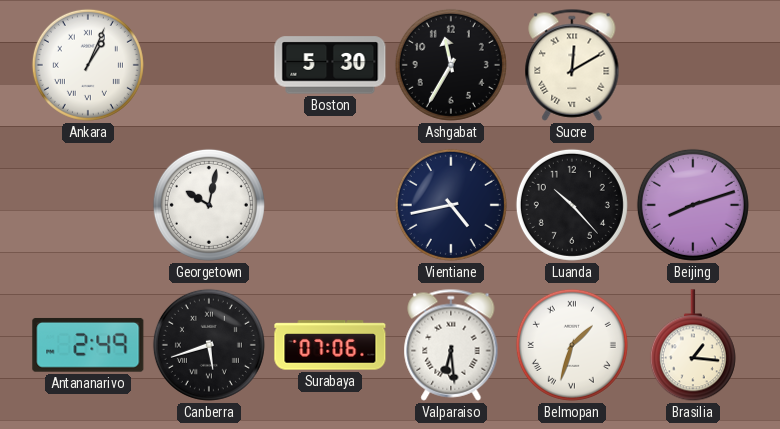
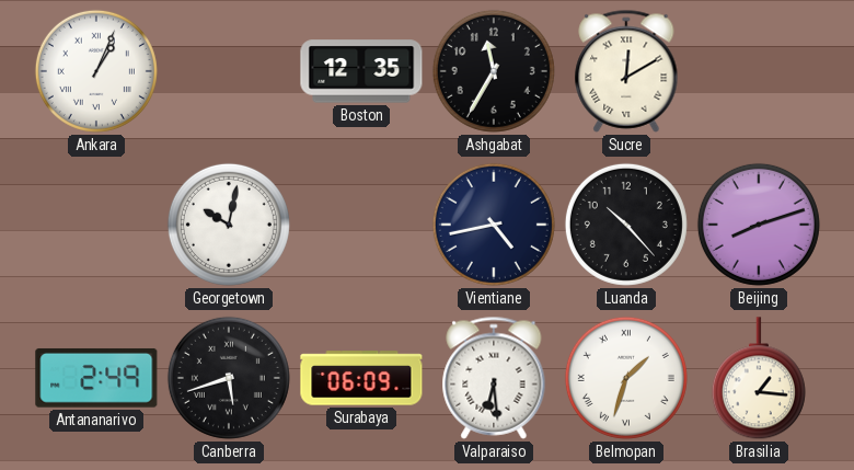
Boston: 5:30 -> 12:35 (361, 71)
Surabaya: 07:06 -> 06:09 (361, 378)
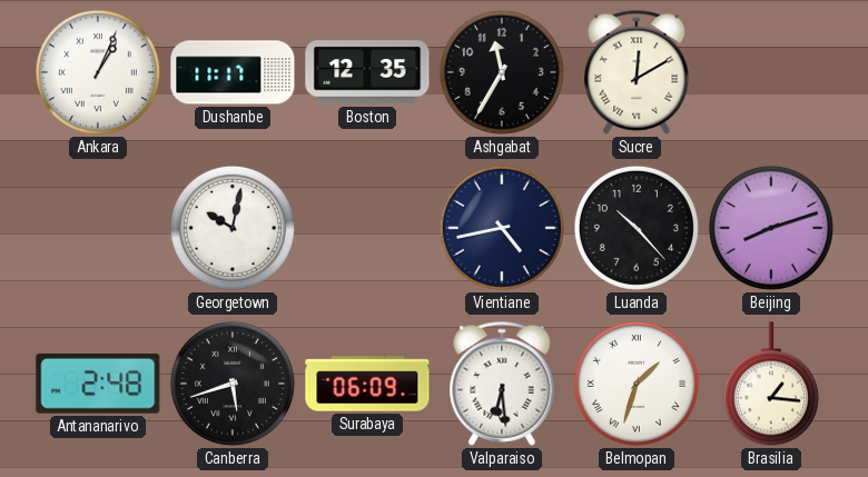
Dushanbe: none -> 11:17 (233, 72)
Antananarivo: 2:49 -> 2:48 (98, 384)
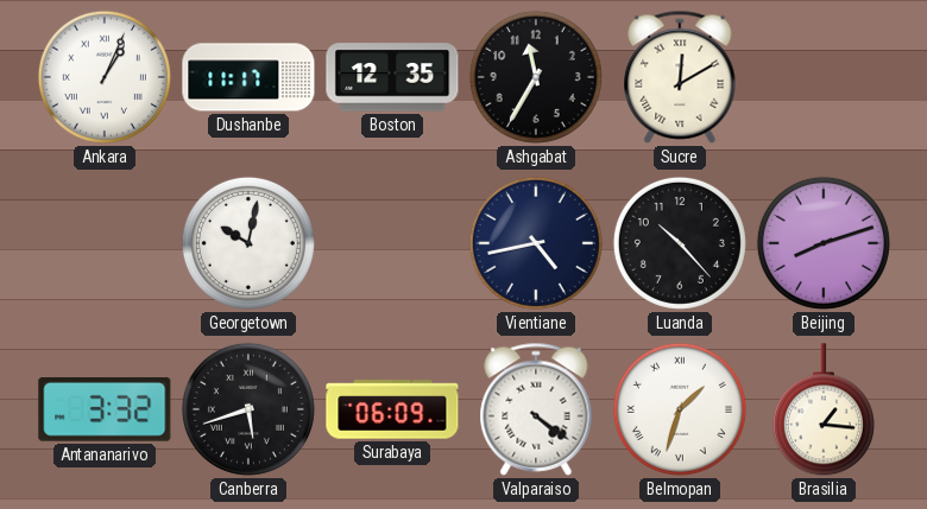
Antananarivo: 2:48 -> 3:32 (105, 409)
Valparaiso: 6:29 -> 4:21 (536, 409)
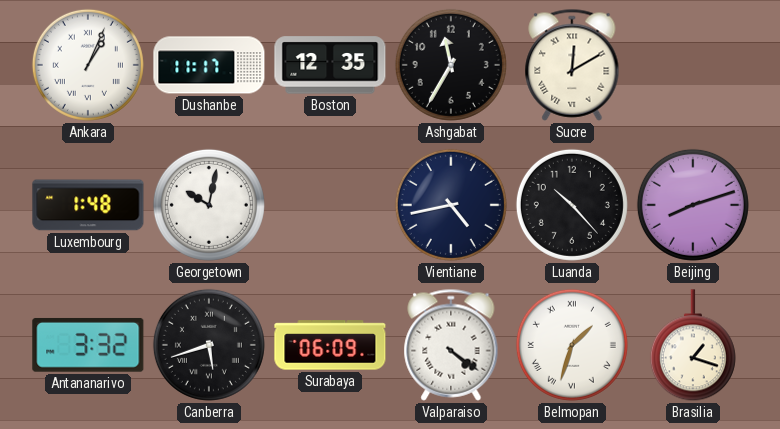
Luxembourg: none -> 1:48 (88, 205)
Brasilia: 1:16 -> 1:18 (693, 346)
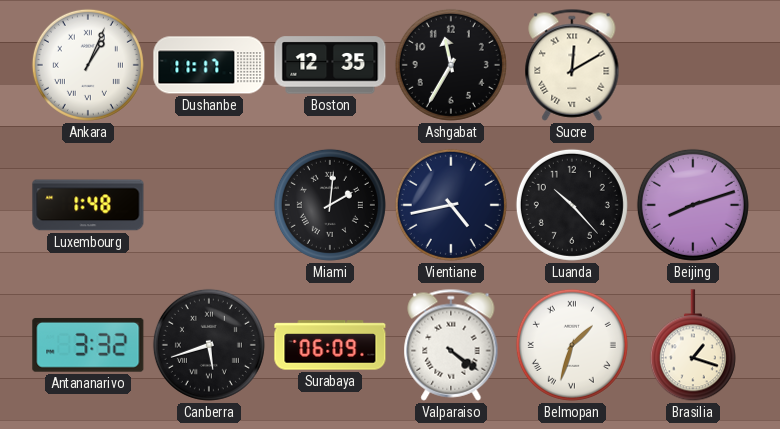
Georgetown: 10:02 -> none (209, 205)
Miami: none -> 2:01 (330, 205)
